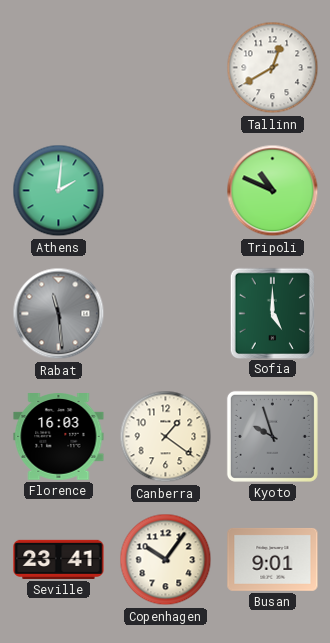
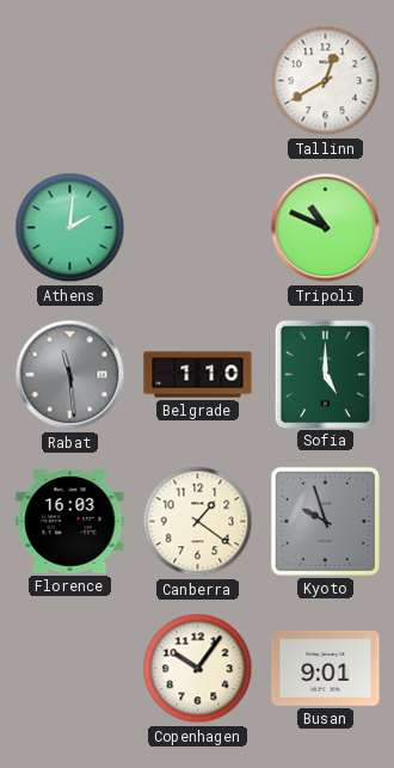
Belgrade: none -> 1:10 (198, 375)
Seville: 23:41 -> none (59, 559)
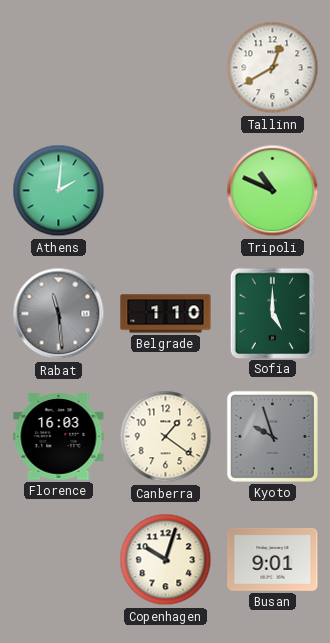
Copenhagen: 10:06 -> 10:03 (166, 560)
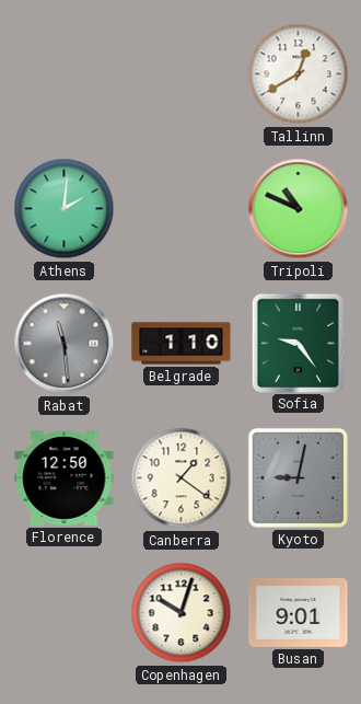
Sofia: 5:00 -> 9:24 (298, 343)
Florence: 16:03 -> 12:50 (65, 478)
Kyoto: 9:57 -> 9:02 (298, 477)
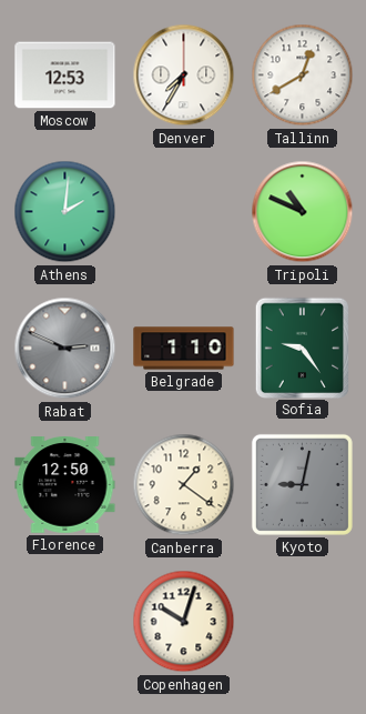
Moscow: none -> 12:53 (65, 76)
Denver: none -> 7:35 (184, 76)
Rabat: 11:29 -> 2:49 (65, 349)
Busan: 9:01 -> none (299, 612)
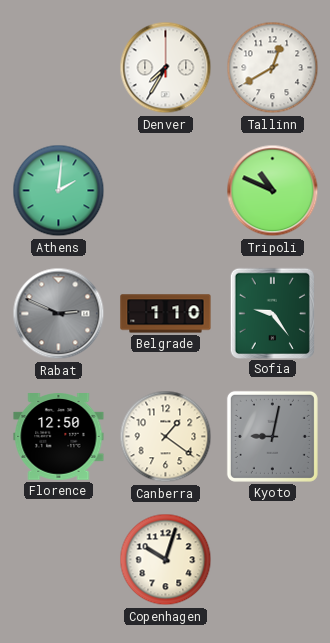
Moscow: 12:53 -> none (65, 76)
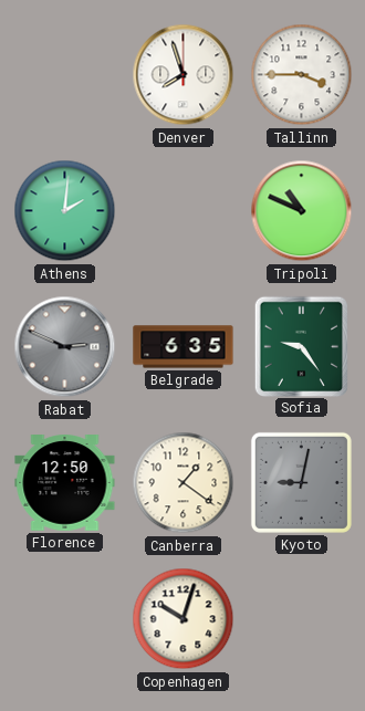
Denver: 7:35 -> 7:57 (184, 75)
Tallinn: 12:40 -> 3:45 (302, 75)
Belgrade: 1:10 -> 6:35 (184, 347)
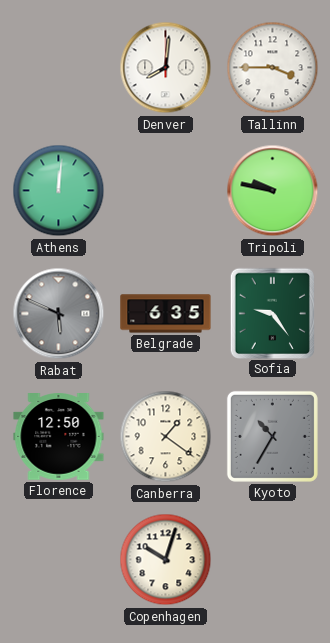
Denver: 7:57 -> 8:01 (166, 68)
Athens: 2:01 -> 12:01 (59, 191)
Tripoli: 10:49 -> 9:47 (273, 191)
Rabat: 2:49 -> 5:49 (59, 314)
Kyoto: 9:02 -> 10:35 (272, 436)
